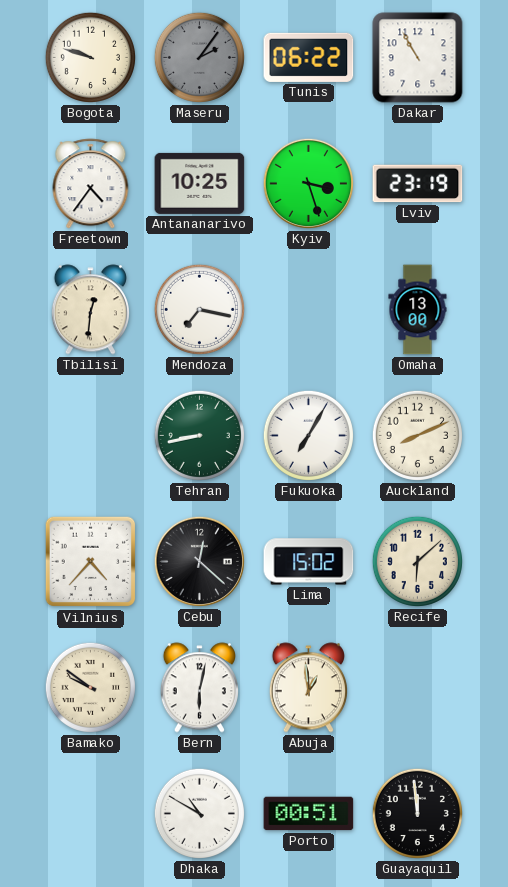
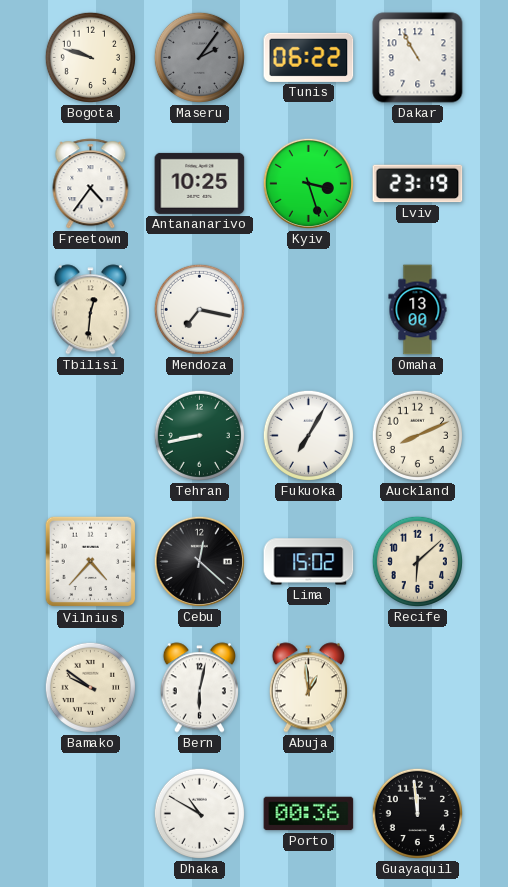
Porto: 00:51 -> 00:36 (309, 814)
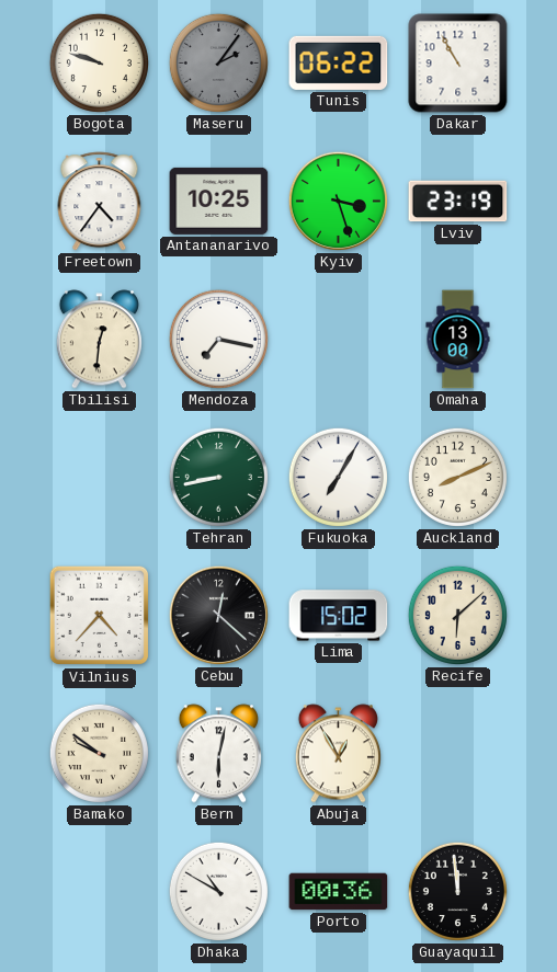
Abuja: 12:59 -> 12:55 (338, 754)
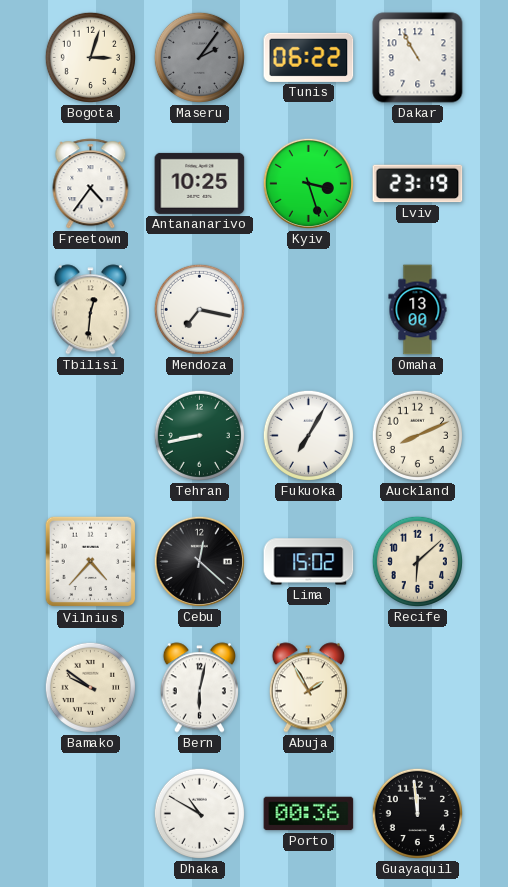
Bogota: 9:48 -> 3:03 (90, 57)
Abuja: 12:55 -> 1:55 (308, 688)
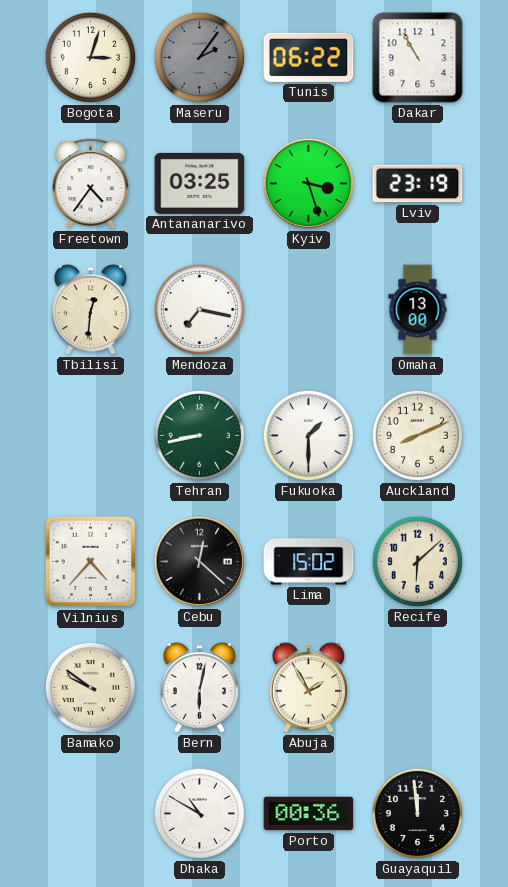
Antananarivo: 10:25 -> 03:25 (200, 183)
Fukuoka: 7:05 -> 1:30 (308, 435)
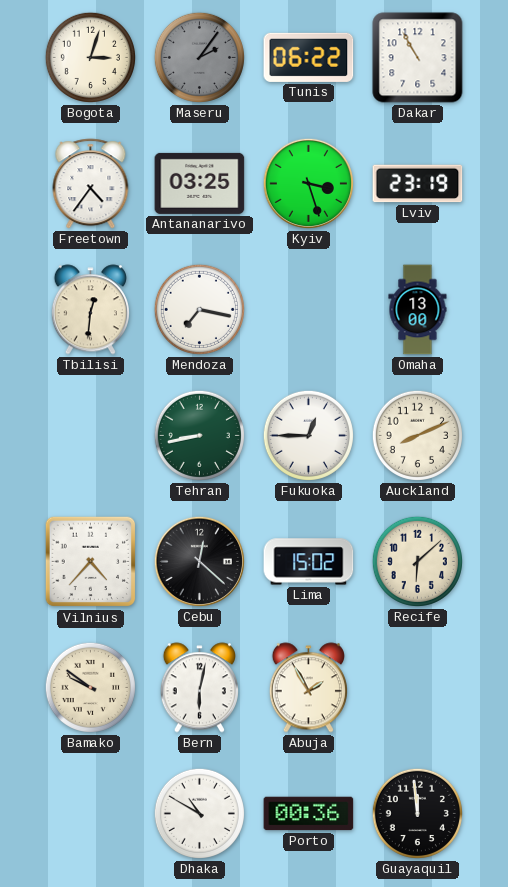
Fukuoka: 1:30 -> 12:45 (308, 435)
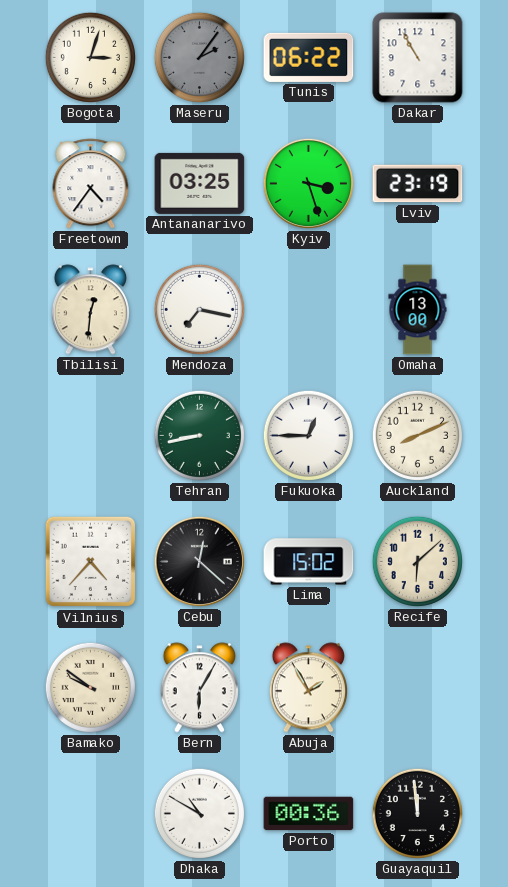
Bern: 6:02 -> 6:05 (199, 688)
